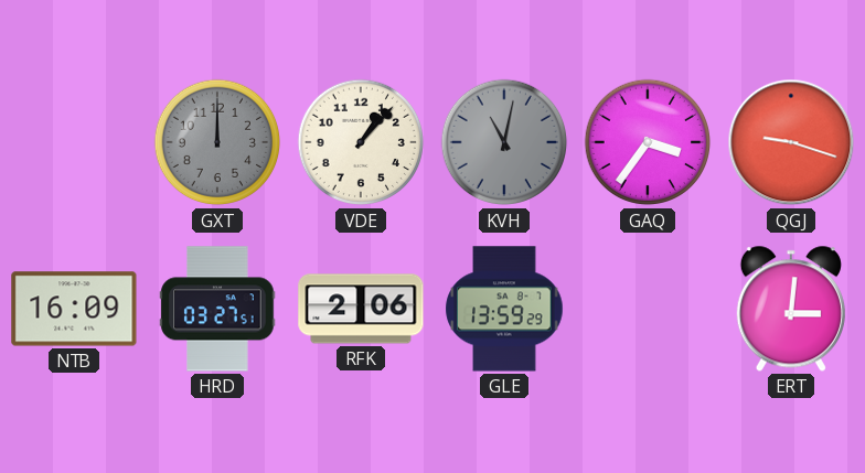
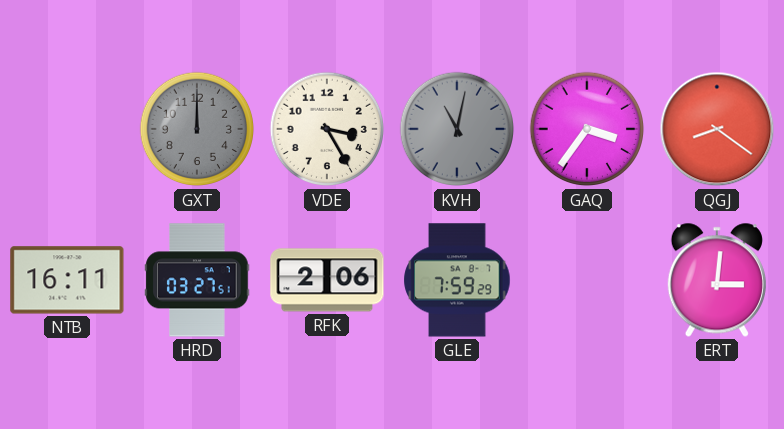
VDE: 1:07 -> 3:25 (327, 129)
QGJ: 9:18 -> 8:21 (717, 129)
NTB: 16:09 -> 16:11 (67, 280)
GLE: 13:59 -> 7:59 (457, 280)
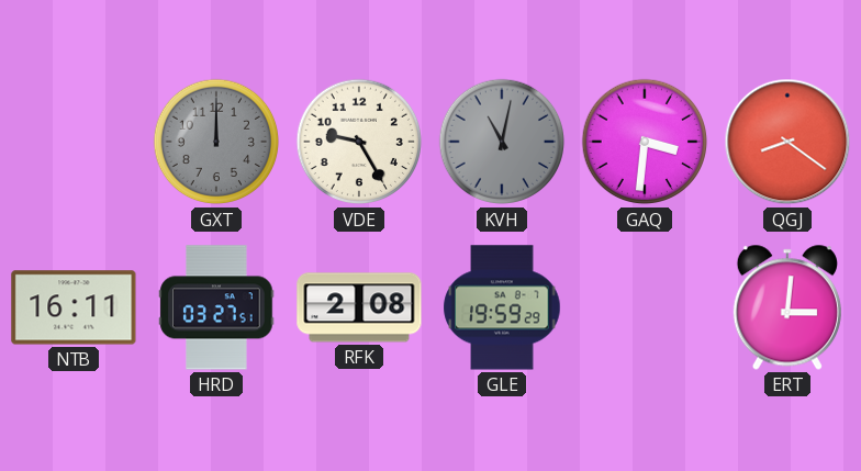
VDE: 3:25 -> 9:25 (359, 142)
GAQ: 3:36 -> 3:31 (645, 142)
RFK: 2:06 -> 2:08 (359, 307)
GLE: 7:59 -> 19:59 (502, 307)
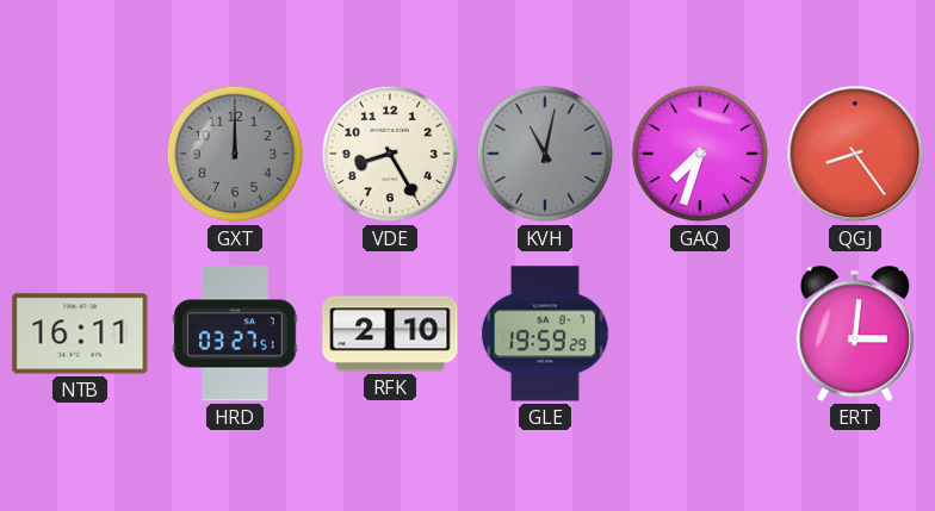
VDE: 9:25 -> 8:25 (390, 154)
GAQ: 3:31 -> 7:33 (700, 154)
QGJ: 8:21 -> 8:24 (855, 154)
RFK: 2:08 -> 2:10 (390, 334)
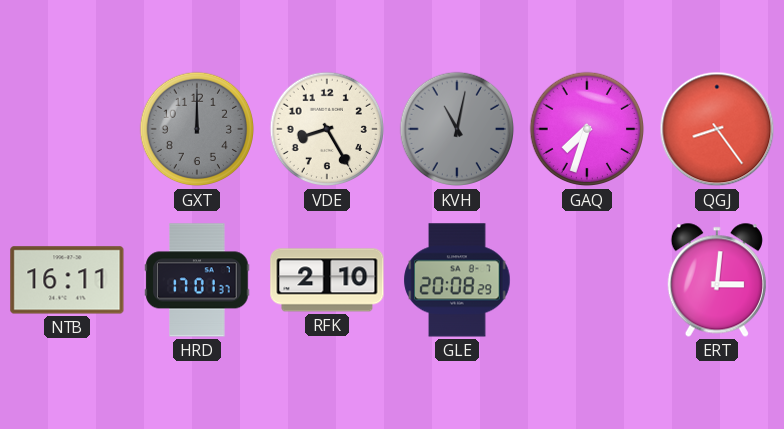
HRD: 03:27 -> 17:01 (197, 280)
GLE: 19:59 -> 20:08 (457, 280)
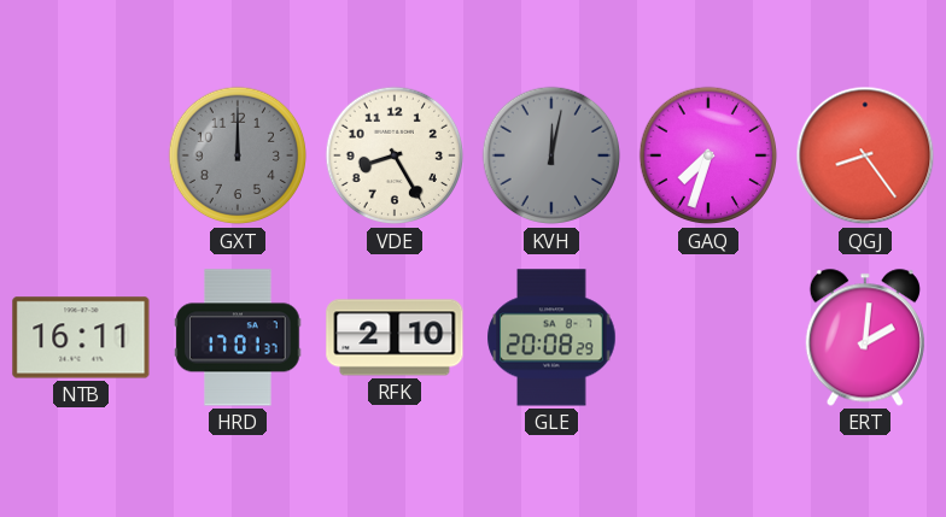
KVH: 11:02 -> 12:02 (551, 155)
ERT: 3:01 -> 2:01 (865, 337)
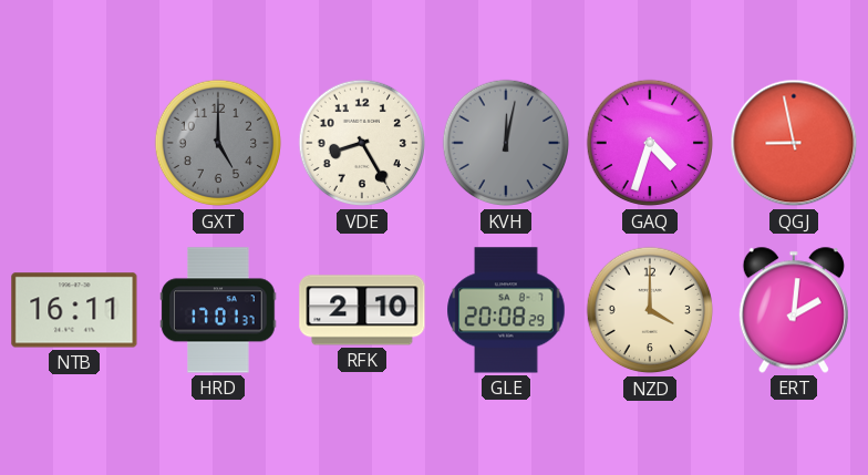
GXT: 12:00 -> 5:00 (218, 143)
GAQ: 7:33 -> 4:33 (650, 143)
QGJ: 8:24 -> 8:58 (794, 143)
NZD: none -> 4:00 (650, 310)
